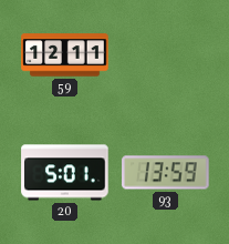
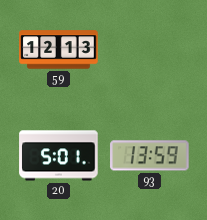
59: 12:11 -> 12:13 (59, 50)
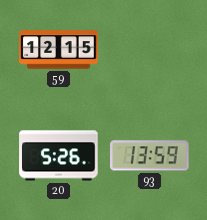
59: 12:13 -> 12:15 (59, 50)
20: 5:01 -> 5:26 (59, 156)
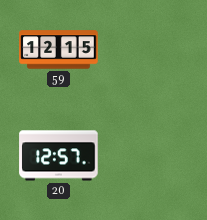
20: 5:26 -> 12:57 (59, 156)
93: 13:59 -> none (150, 156)
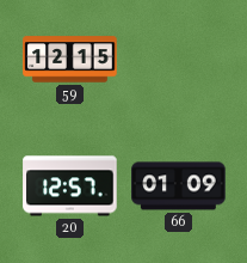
66: none -> 01:09 (179, 186)
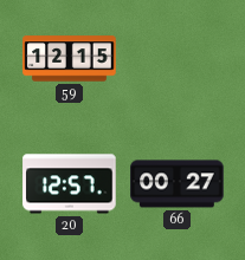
66: 01:09 -> 00:27 (178, 184)
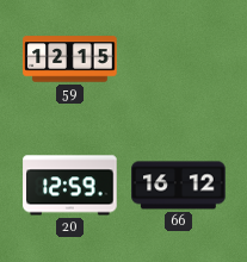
20: 12:57 -> 12:59 (70, 186)
66: 00:27 -> 16:12 (179, 186)
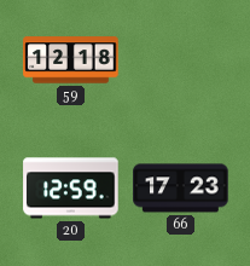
59: 12:15 -> 12:18 (71, 60)
66: 16:12 -> 17:23 (181, 189)
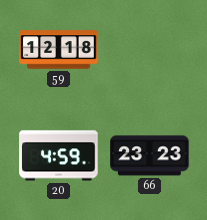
20: 12:59 -> 4:59 (59, 156)
66: 17:23 -> 23:23 (150, 156)
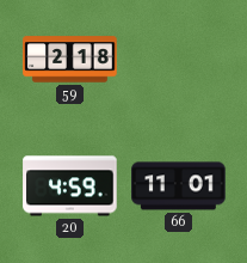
59: 12:18 -> 2:18 (70, 60)
66: 23:23 -> 11:01 (179, 186)
